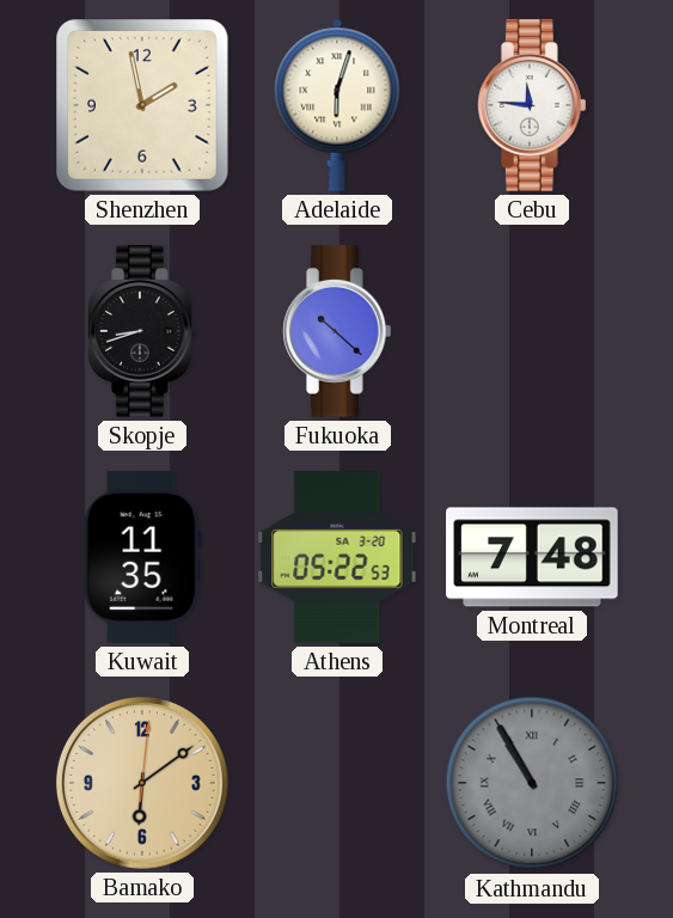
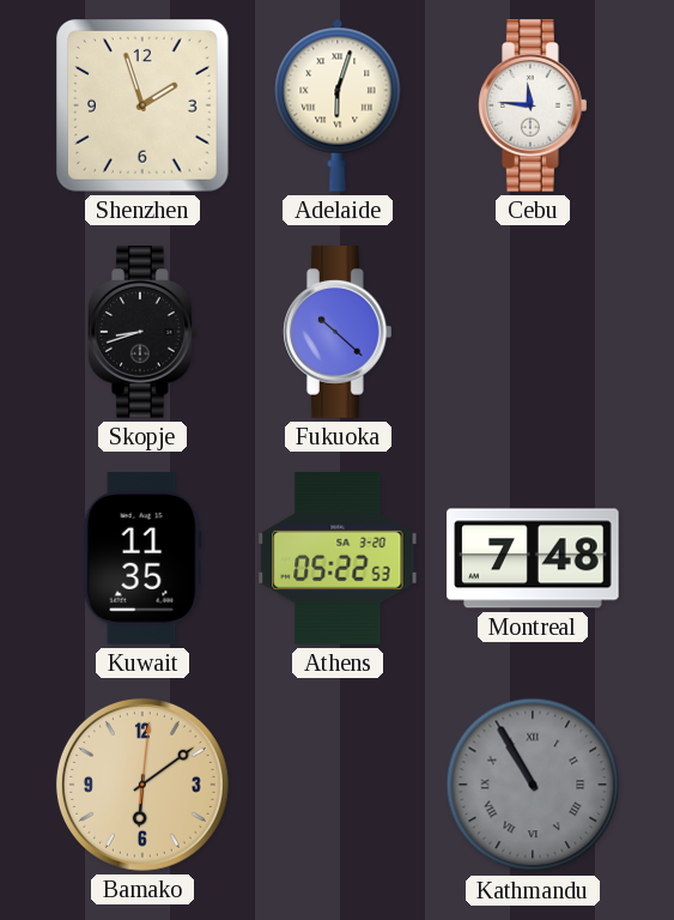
Shenzhen: 1:58 -> 1:57 (144, 107)
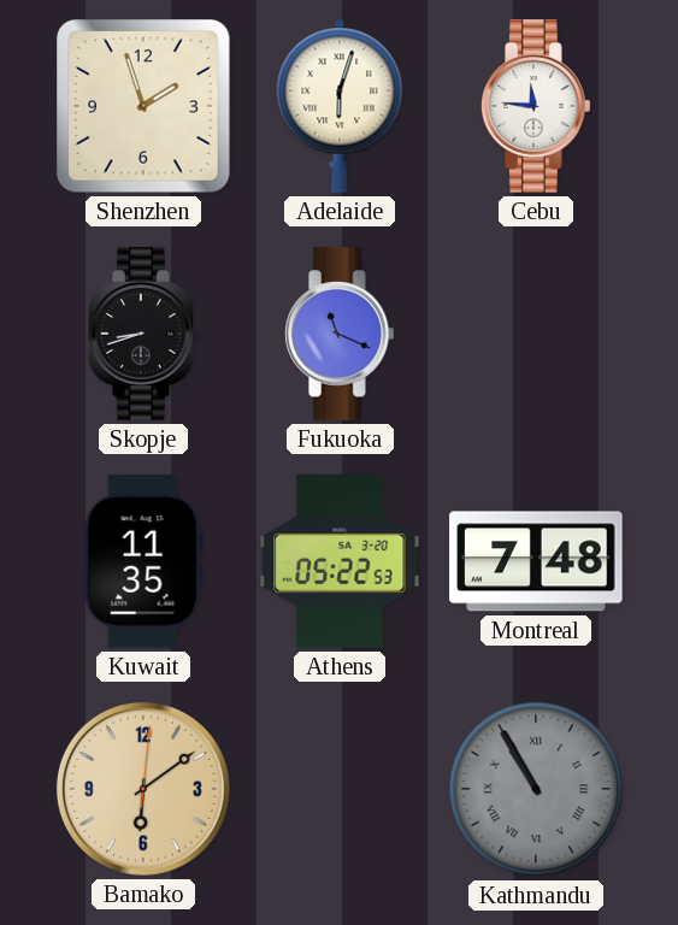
Fukuoka: 10:22 -> 11:19 (340, 334)
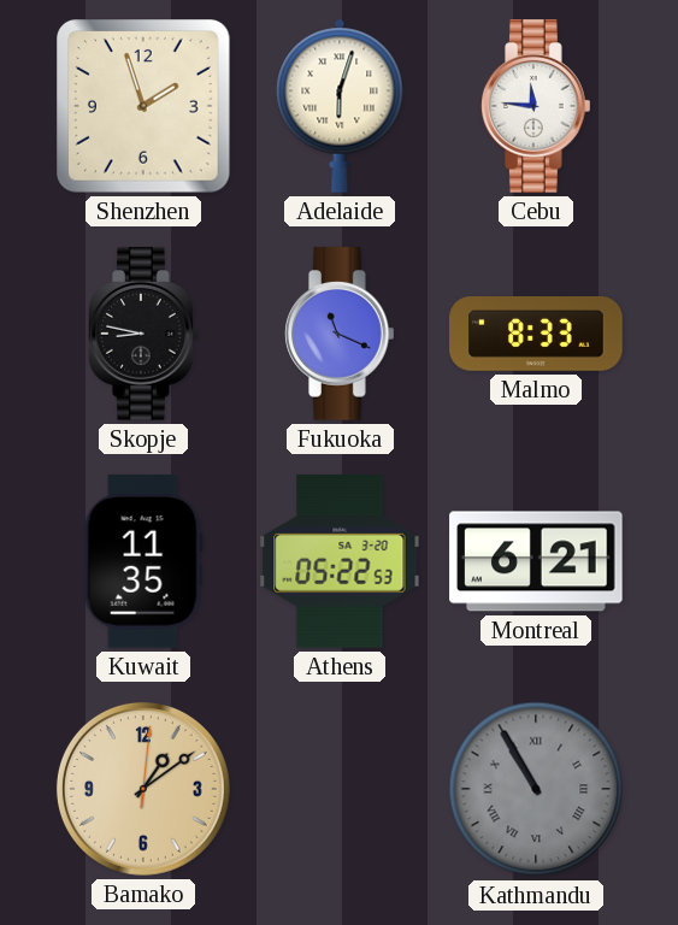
Skopje: 8:42 -> 8:47 (143, 334)
Malmo: none -> 8:33 (536, 335)
Montreal: 7:48 -> 6:21 (536, 561)
Bamako: 6:09 -> 1:09 (143, 789)
